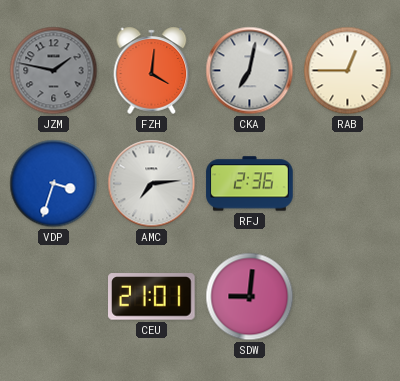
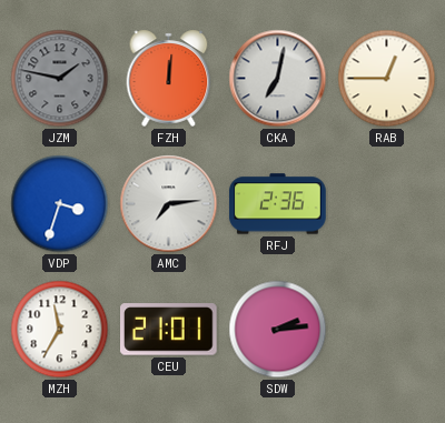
FZH: 4:01 -> 12:01 (169, 78)
MZH: none -> 11:35 (60, 330)
SDW: 9:01 -> 2:14 (278, 330)
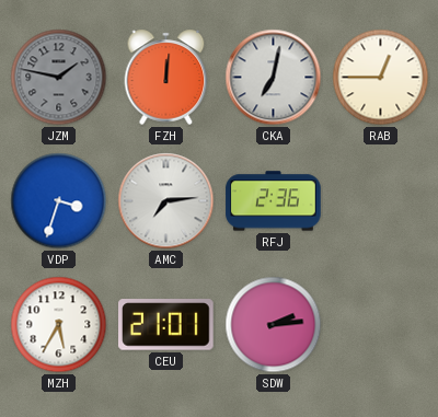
MZH: 11:35 -> 5:35 (59, 325)
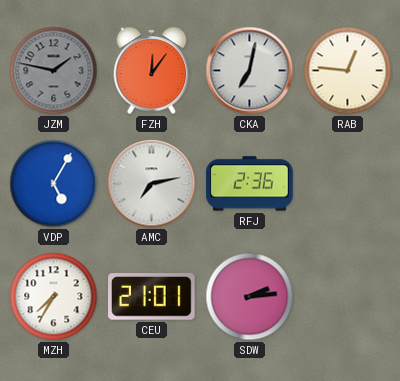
FZH: 12:01 -> 12:06 (152, 70)
RAB: 12:45 -> 12:46 (348, 71)
VDP: 3:33 -> 5:05 (54, 184)
AMC: 7:14 -> 7:13 (152, 184)
MZH: 5:35 -> 7:35 (54, 297)
